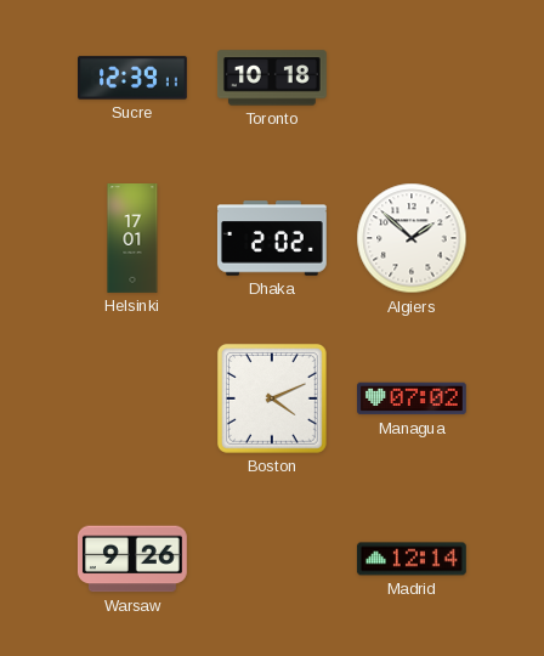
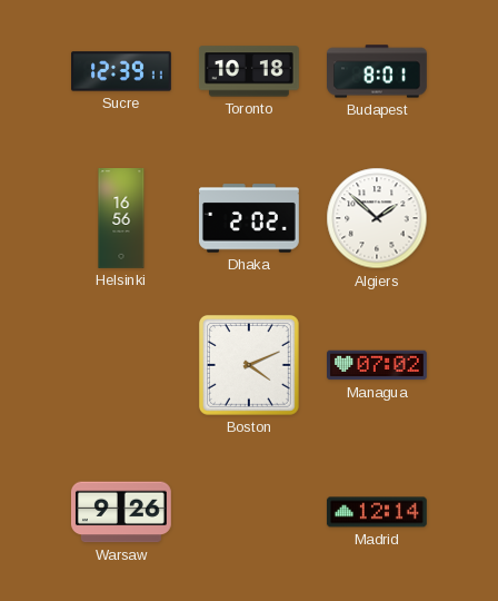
Budapest: none -> 8:01 (378, 71)
Helsinki: 17:01 -> 16:56 (121, 219)
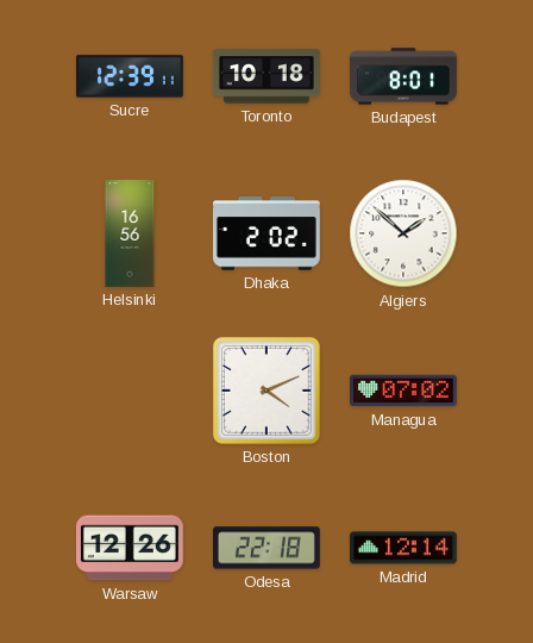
Warsaw: 9:26 -> 12:26 (130, 548)
Odesa: none -> 22:18 (268, 548)
